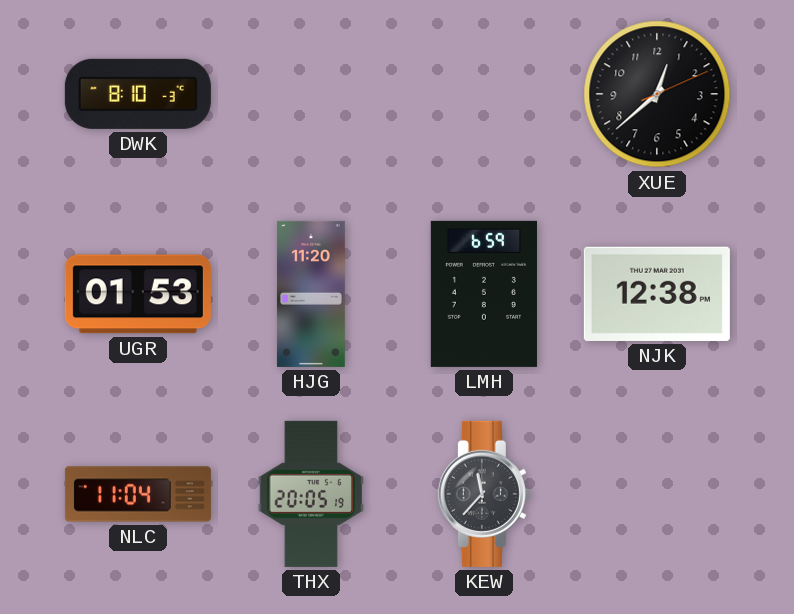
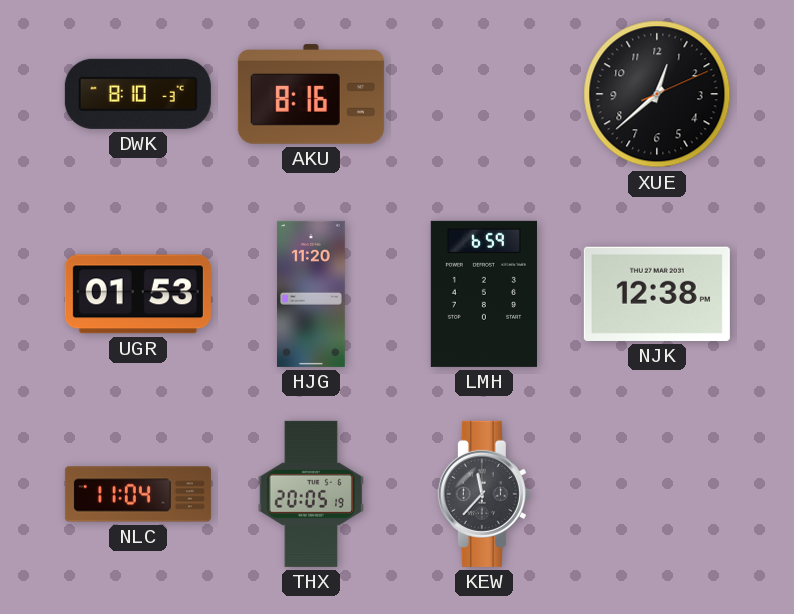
AKU: none -> 8:16 (311, 94)
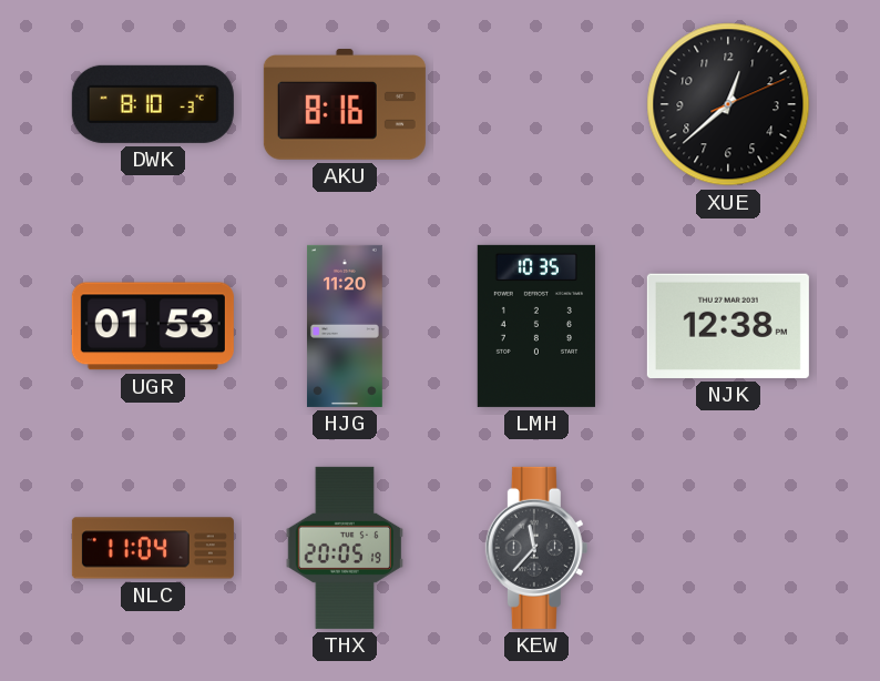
LMH: 6:59 -> 10:35 (536, 326)
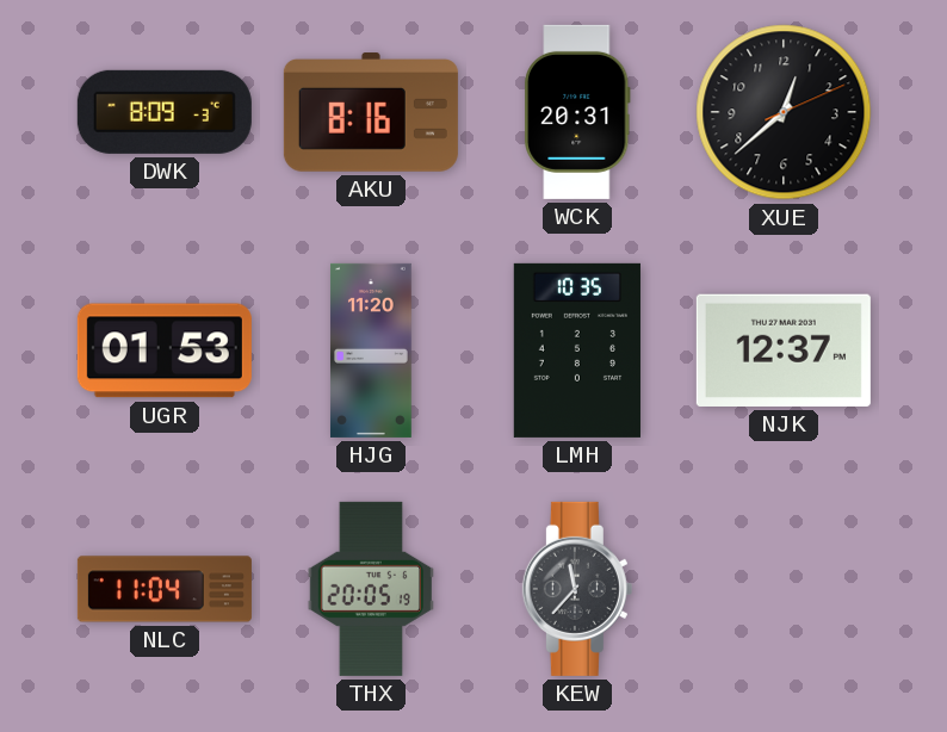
DWK: 8:10 -> 8:09 (165, 112)
WCK: none -> 20:31 (577, 112)
NJK: 12:38 -> 12:37 (784, 351)
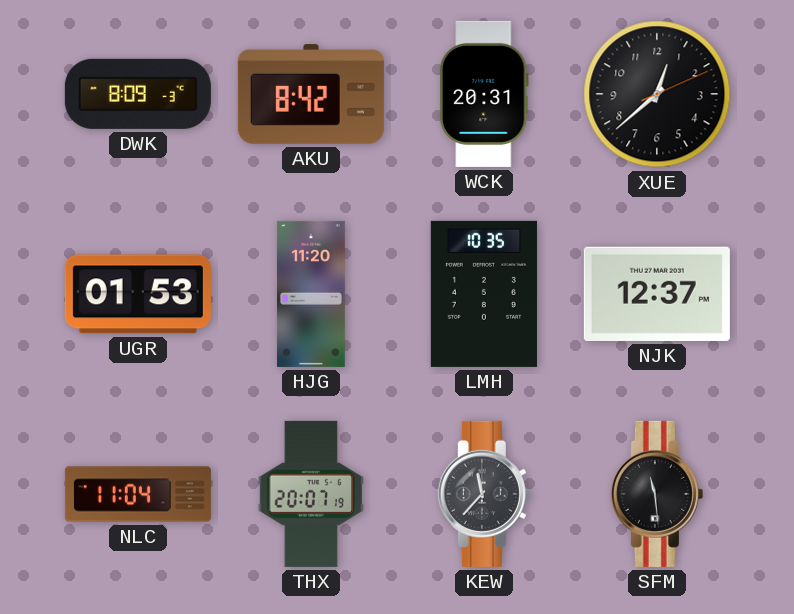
AKU: 8:16 -> 8:42 (311, 94)
THX: 20:05 -> 20:07 (310, 494)
SFM: none -> 11:29 (657, 494)
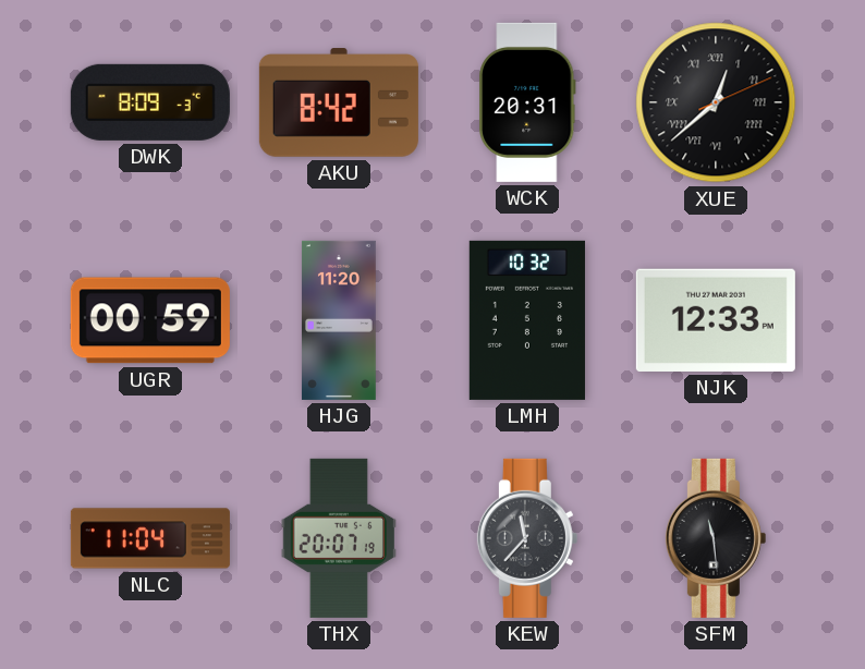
XUE numerals: Arabic -> Roman (716, 102)
UGR: 01:53 -> 00:59 (150, 320)
LMH: 10:35 -> 10:32 (527, 320)
NJK: 12:37 -> 12:33 (716, 320)
